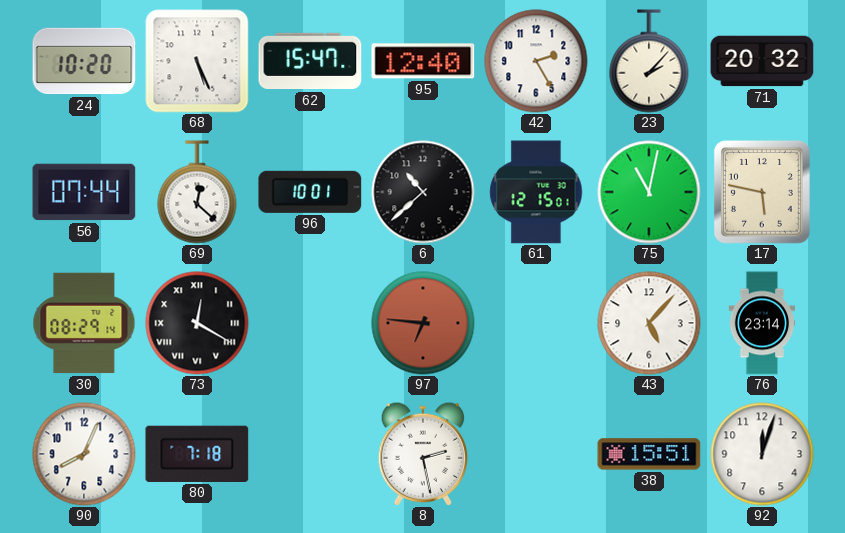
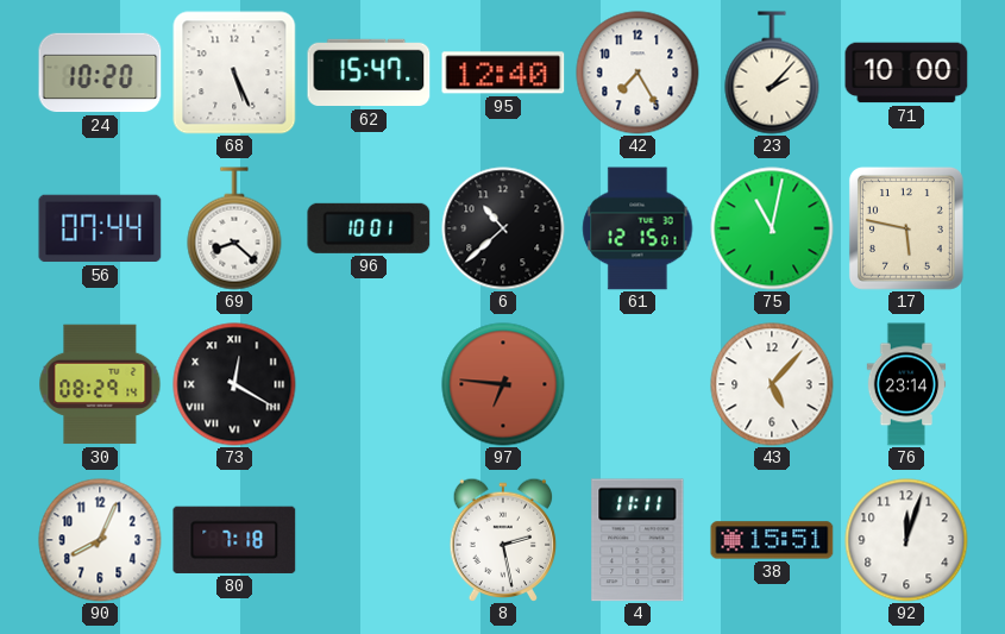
42: 2:25 -> 7:25 (637, 73)
71: 20:32 -> 10:00 (906, 73)
69: 12:22 -> 8:22 (234, 228)
4: none -> 11:11 (637, 540)
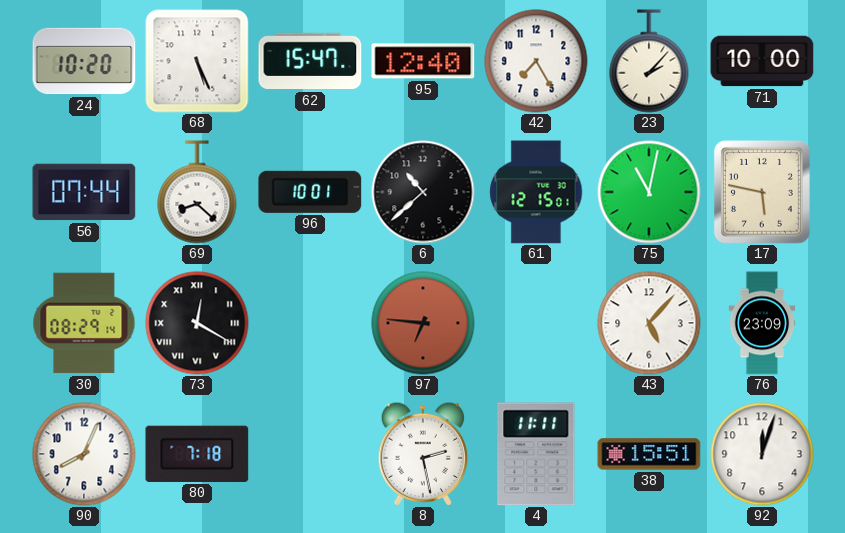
76: 23:14 -> 23:09 (762, 323)
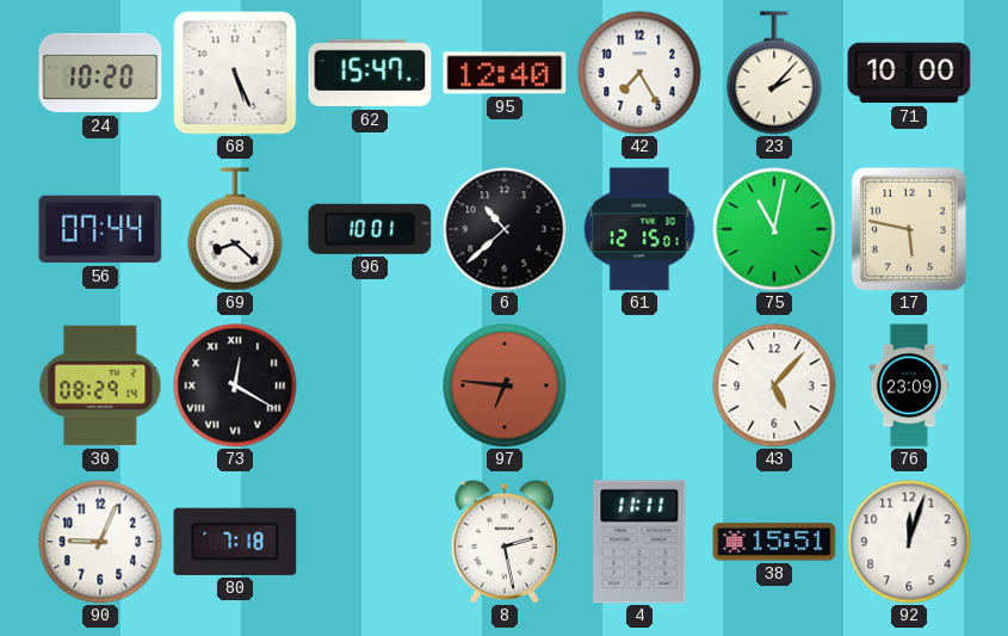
90: 8:04 -> 9:04 (100, 542)
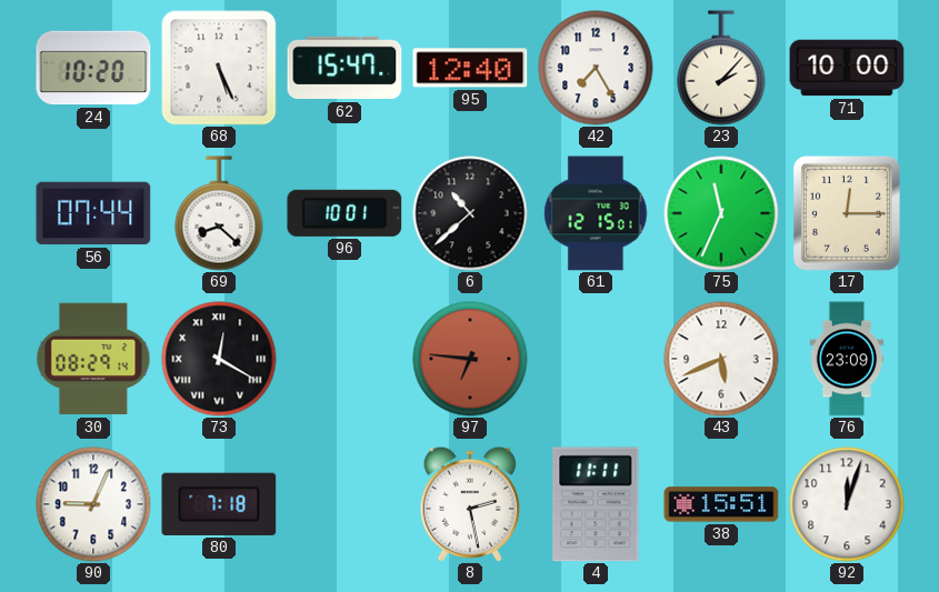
75: 11:02 -> 11:34 (721, 213)
17: 5:47 -> 12:15 (847, 213)
43: 5:07 -> 5:41 (721, 359)
